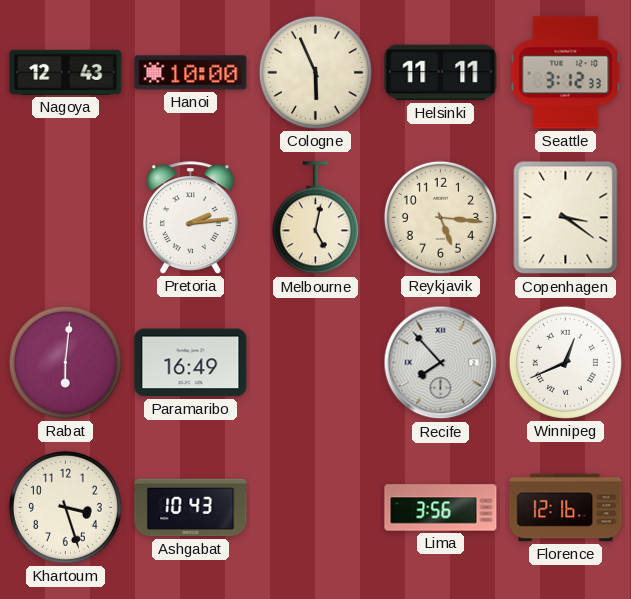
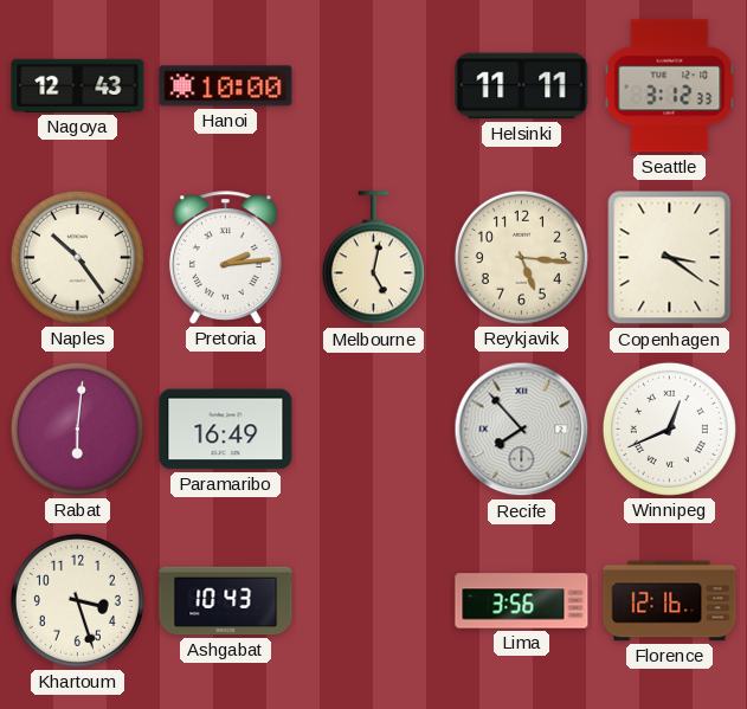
Cologne: 5:56 -> none (315, 72)
Naples: none -> 10:24 (77, 257)
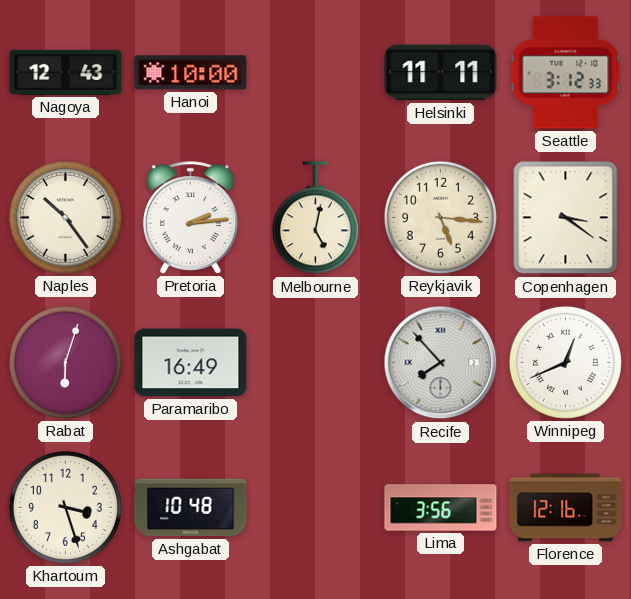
Rabat: 6:01 -> 6:03 (65, 362)
Ashgabat: 10:43 -> 10:48 (191, 508)
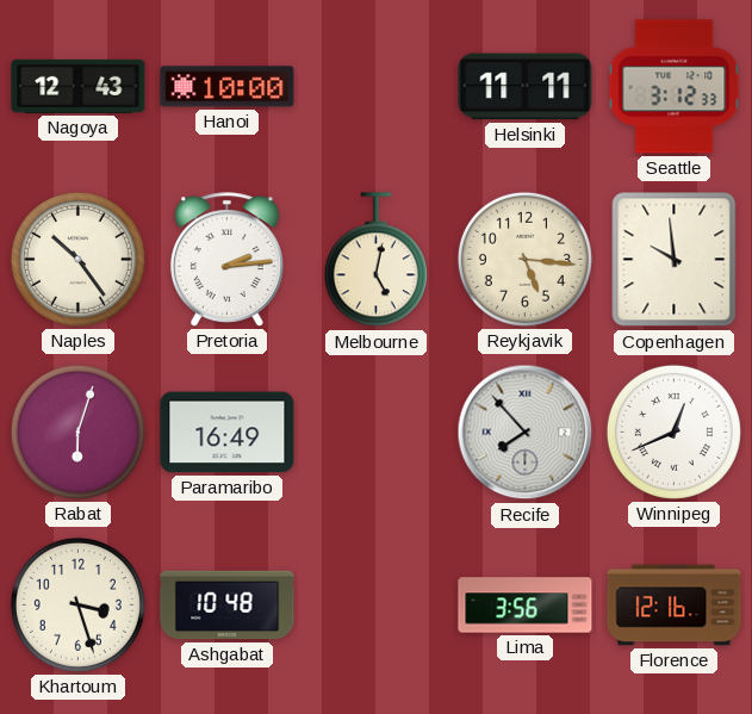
Copenhagen: 3:21 -> 9:59 (675, 260)
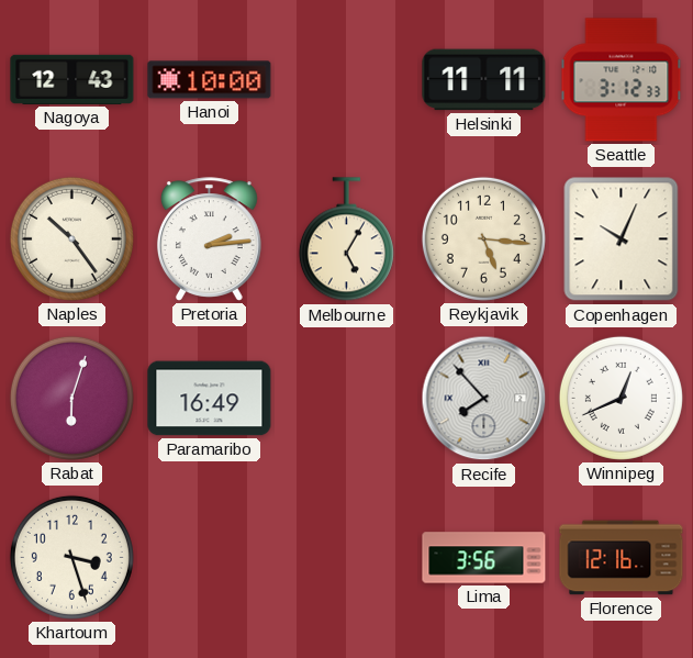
Melbourne: 5:02 -> 5:05 (346, 239)
Copenhagen: 9:59 -> 10:04 (622, 239)
Ashgabat: 10:48 -> none (228, 606)
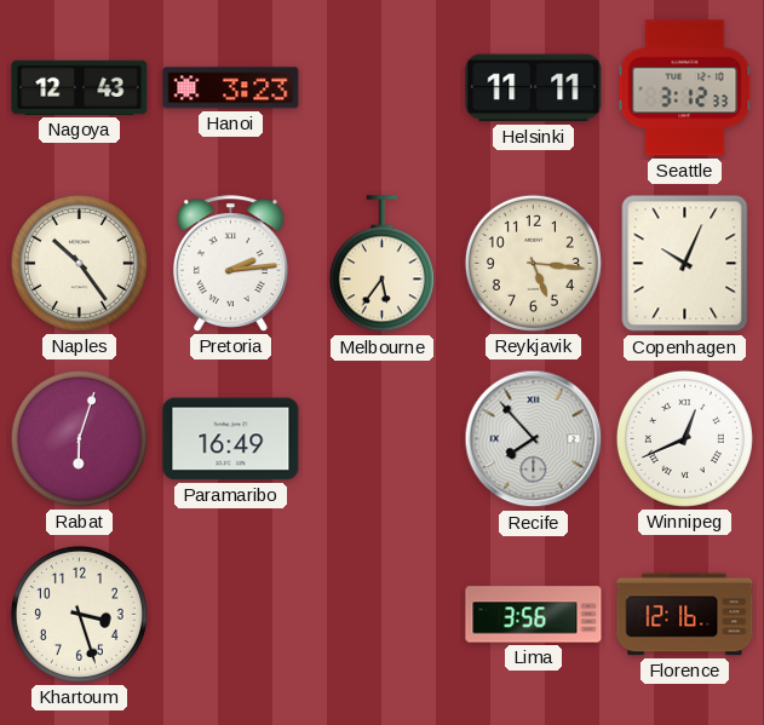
Hanoi: 10:00 -> 3:23 (231, 88)
Melbourne: 5:05 -> 5:36 (381, 264)
